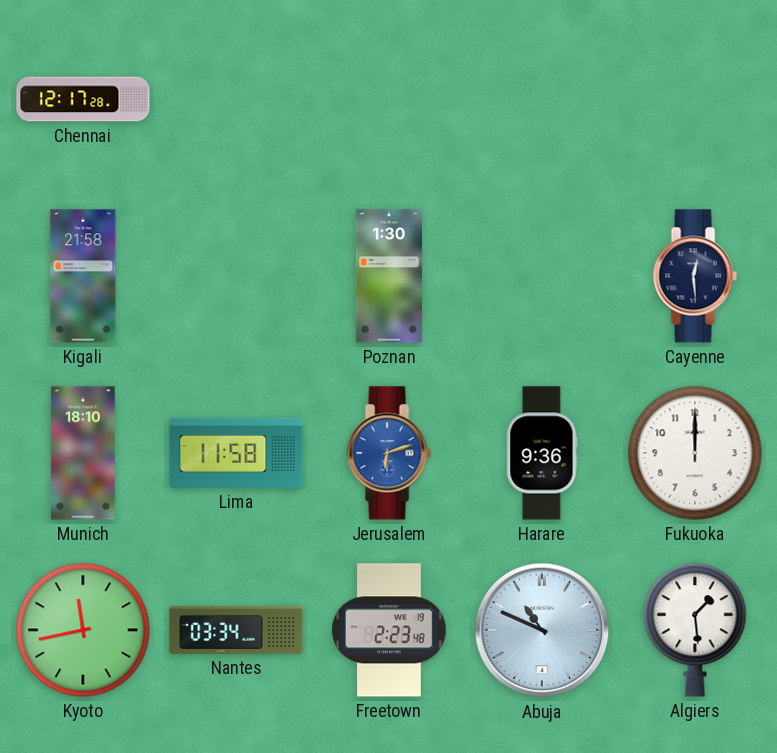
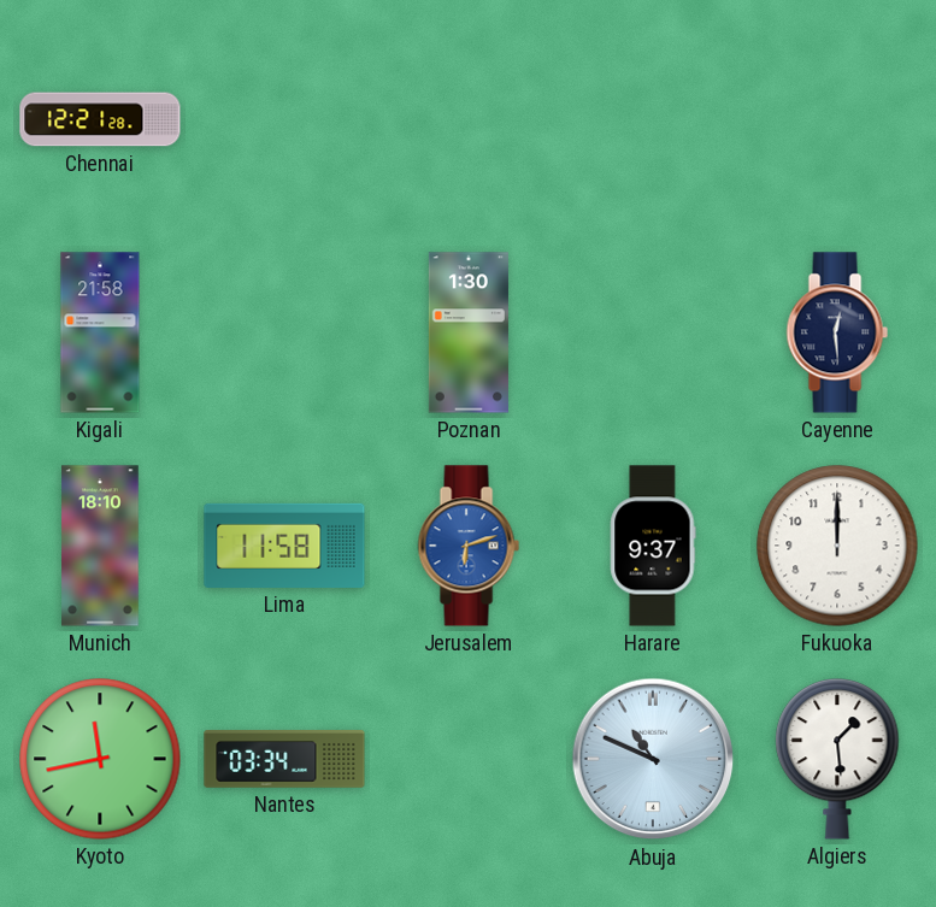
Chennai: 12:17 -> 12:21 (100, 119)
Harare: 9:36 -> 9:37 (653, 546)
Freetown: 2:23 -> none (390, 630)
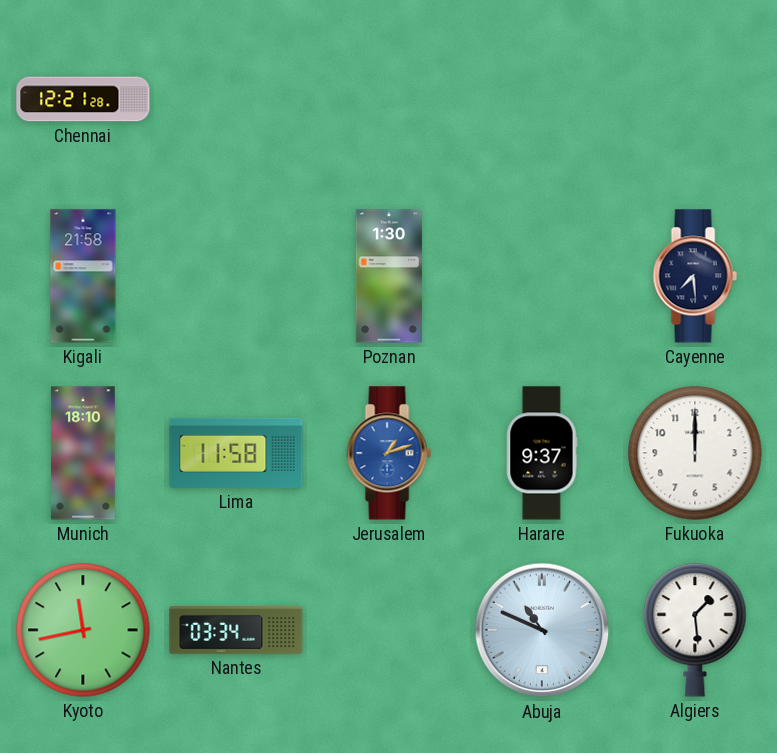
Cayenne: 12:29 -> 7:29 (695, 276)
Jerusalem: 6:12 -> 1:12 (389, 453)
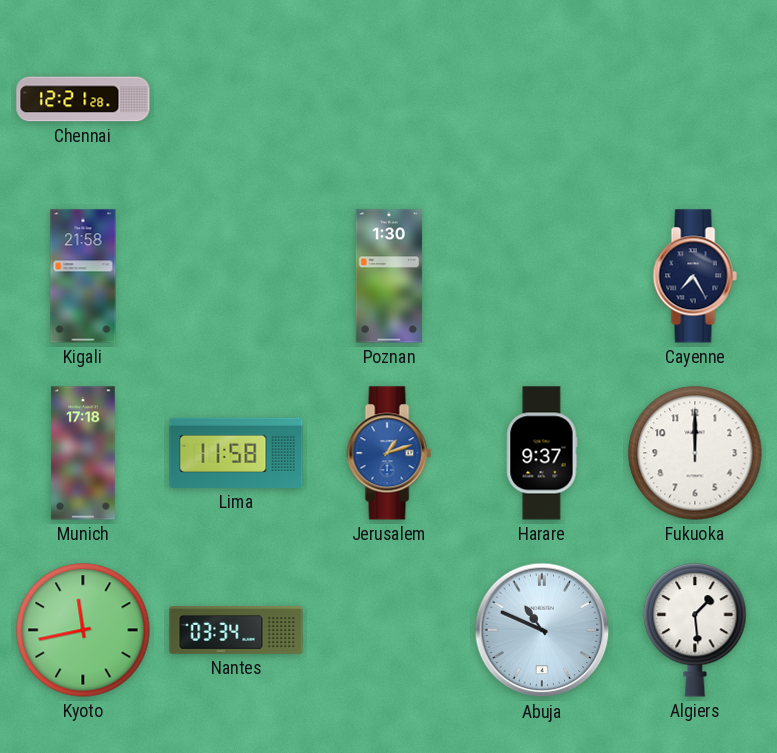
Cayenne: 7:29 -> 7:25 (695, 276)
Munich: 18:10 -> 17:18 (83, 453)
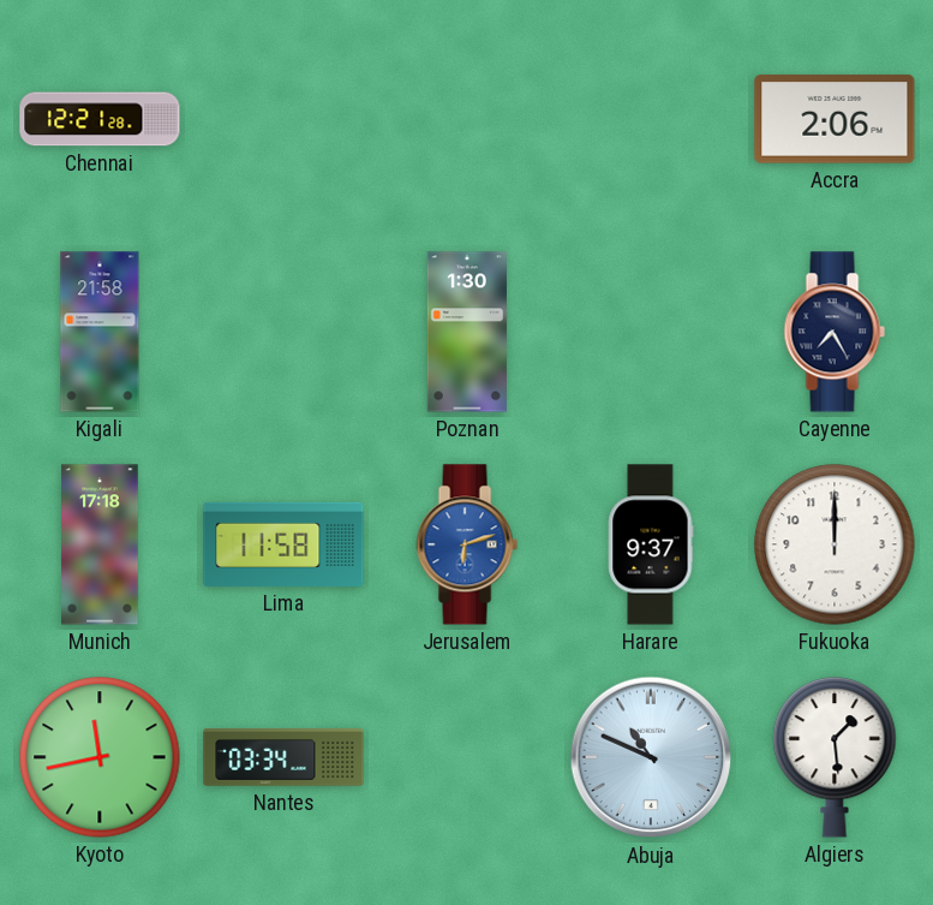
Accra: none -> 2:06 (835, 119)
Jerusalem: 1:12 -> 6:12 (467, 544)
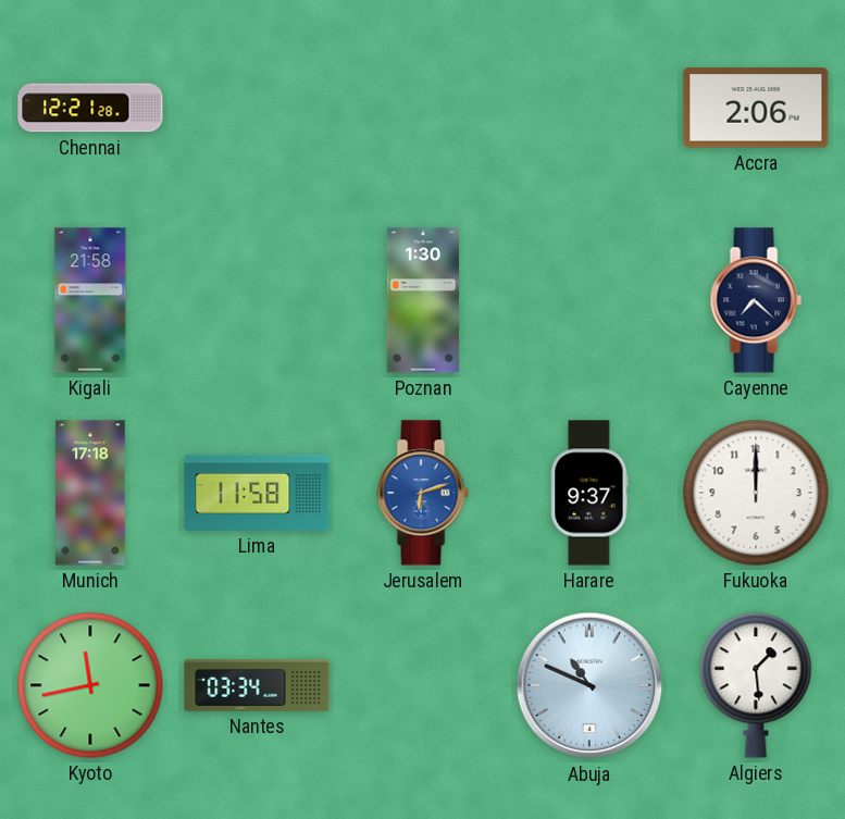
Cayenne: 7:25 -> 7:22 (756, 300)
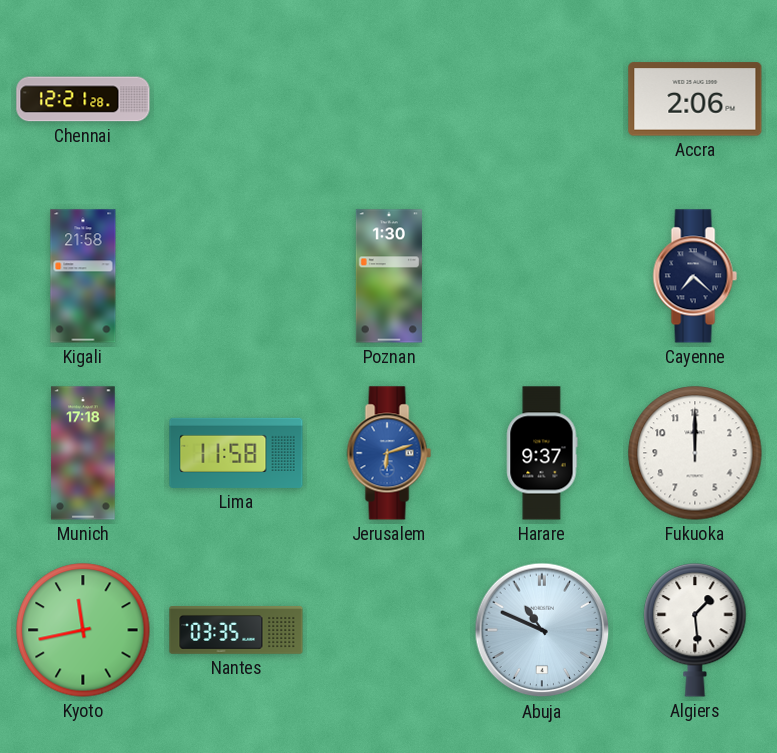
Nantes: 03:34 -> 03:35 (236, 630)
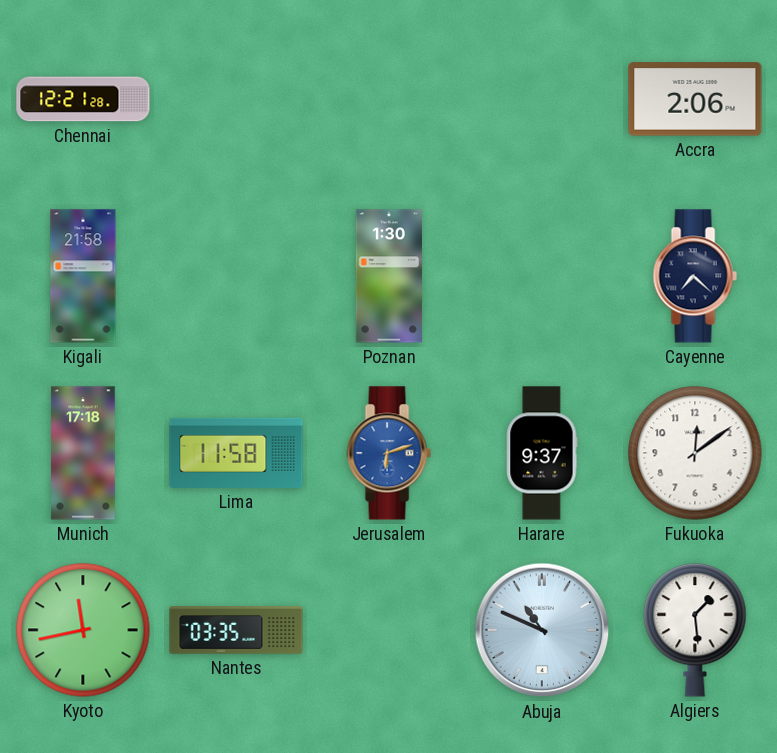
Fukuoka: 12:00 -> 12:09 (695, 453)
